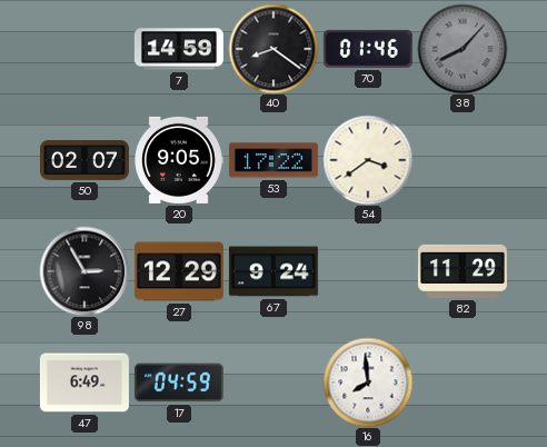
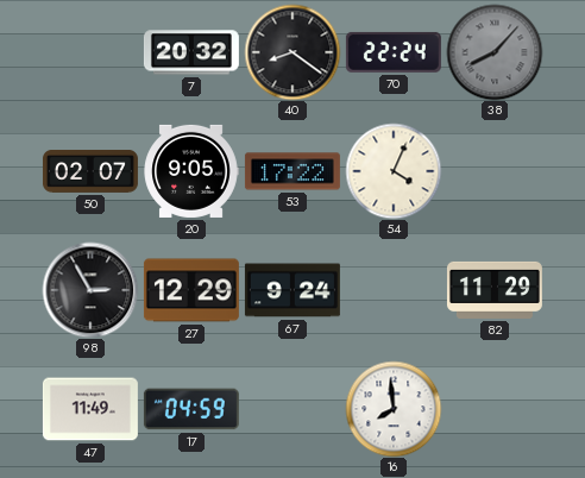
7: 14:59 -> 20:32 (191, 52)
70: 01:46 -> 22:24 (394, 52)
54: 3:39 -> 4:04 (394, 171)
47: 6:49 -> 11:49 (90, 409)
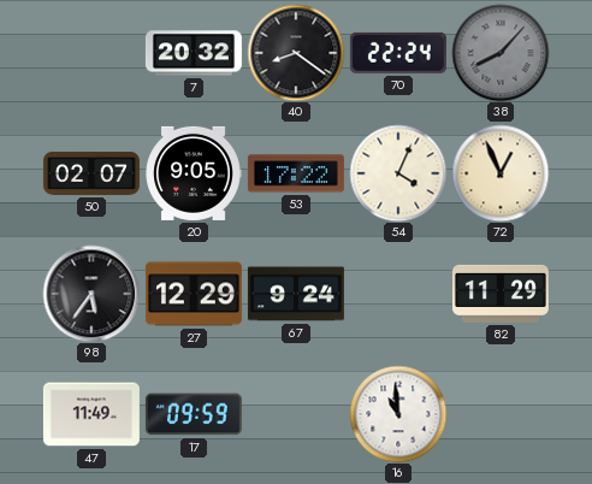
72: none -> 12:56 (501, 173)
98: 2:55 -> 5:36 (91, 294)
17: 04:59 -> 09:59 (194, 414)
16: 7:59 -> 10:59 (398, 414)
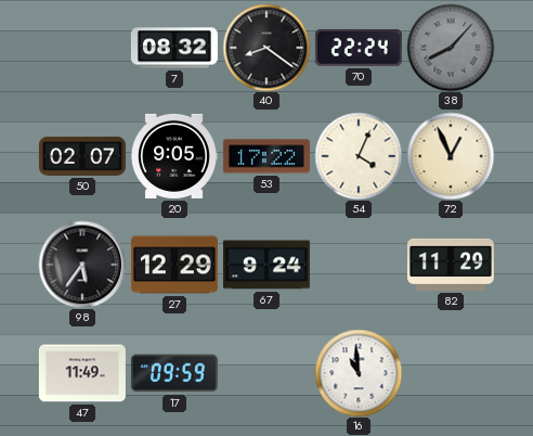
7: 20:32 -> 08:32 (174, 48)
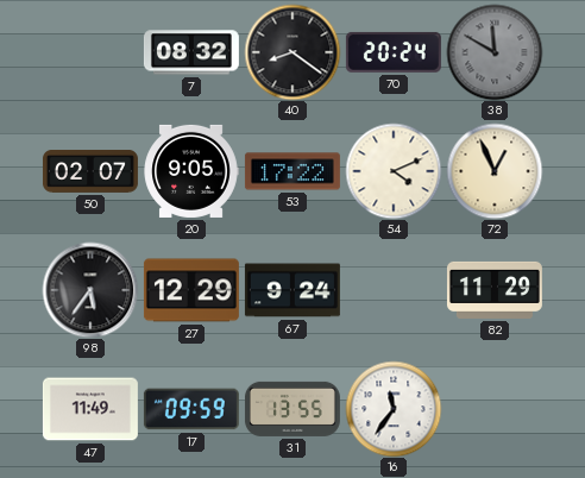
70: 22:24 -> 20:24 (394, 52)
38: 8:07 -> 11:50 (495, 52)
54: 4:04 -> 4:11 (394, 171)
31: none -> 13:55 (292, 409)
16: 10:59 -> 11:36 (394, 409)
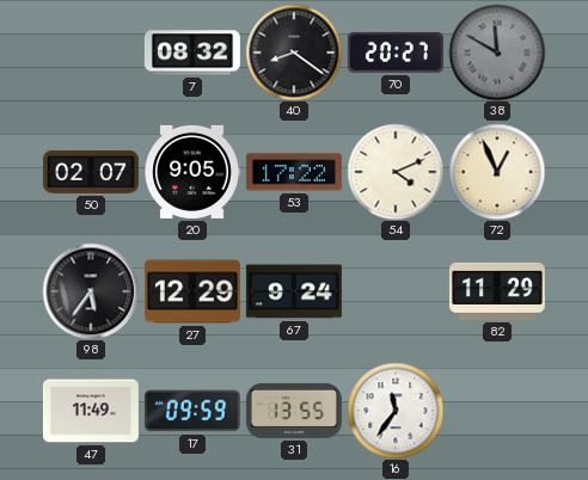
70: 20:24 -> 20:27 (396, 53)
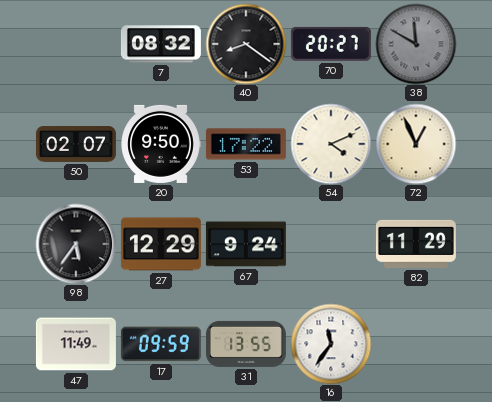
20: 9:05 -> 9:50 (161, 144)
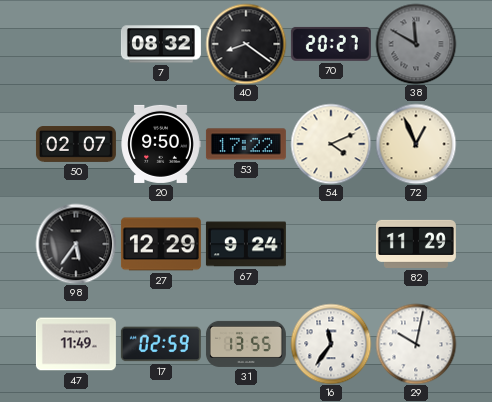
17: 09:59 -> 02:59 (161, 344)
29: none -> 10:02 (416, 344)
